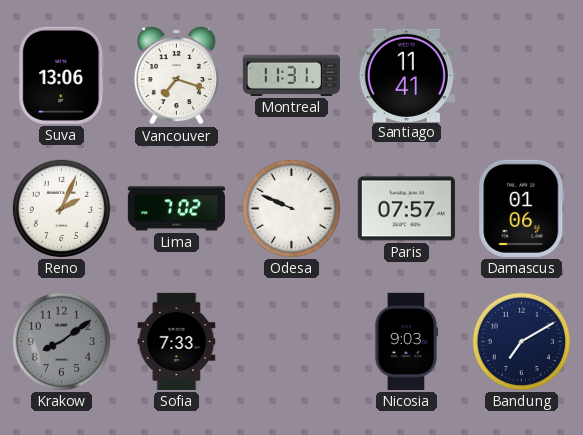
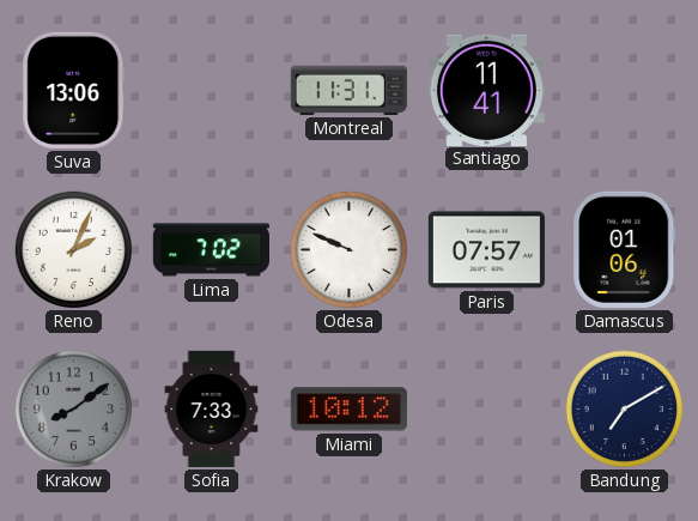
Vancouver: 7:18 -> none (176, 75)
Miami: none -> 10:12 (348, 410)
Nicosia: 9:03 -> none (406, 341)
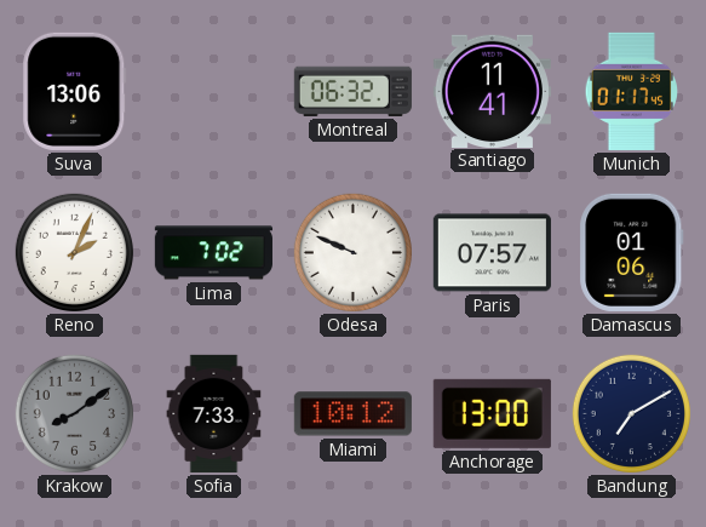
Montreal: 11:31 -> 06:32 (352, 91)
Munich: none -> 01:17 (632, 91)
Anchorage: none -> 13:00 (492, 413)
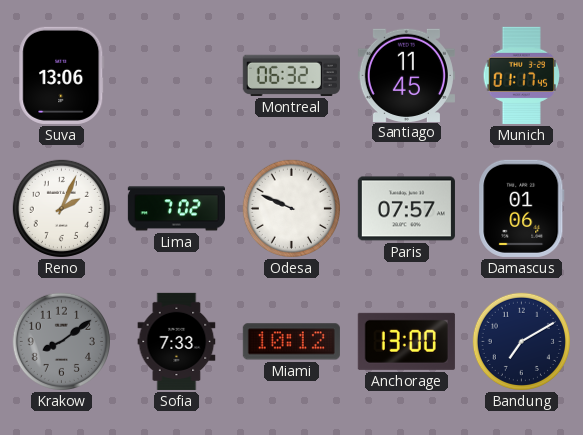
Santiago: 11:41 -> 11:45 (406, 75)
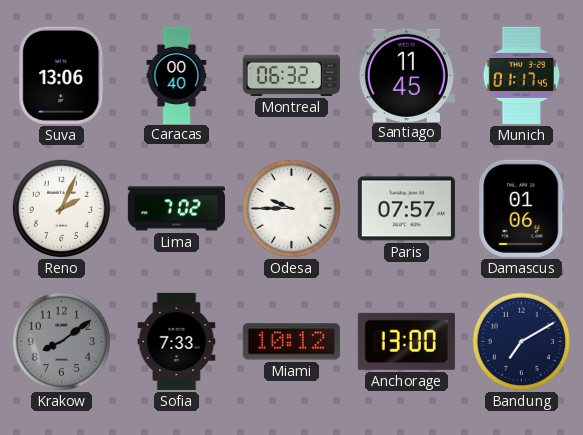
Caracas: none -> 00:40 (177, 75)
Odesa: 9:49 -> 9:45 (291, 208)
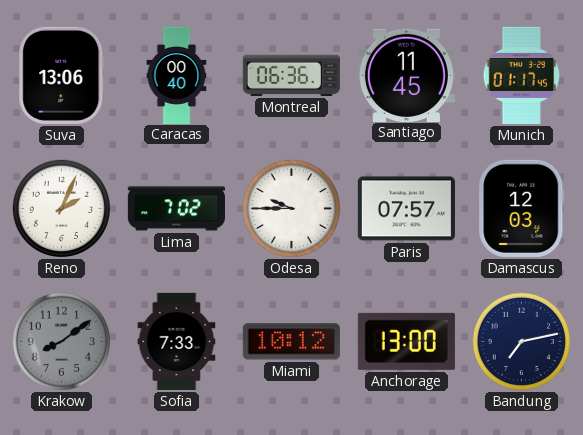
Montreal: 06:32 -> 06:36 (291, 75)
Damascus: 01:06 -> 12:03 (522, 208)
Bandung: 7:10 -> 7:13 (521, 341)
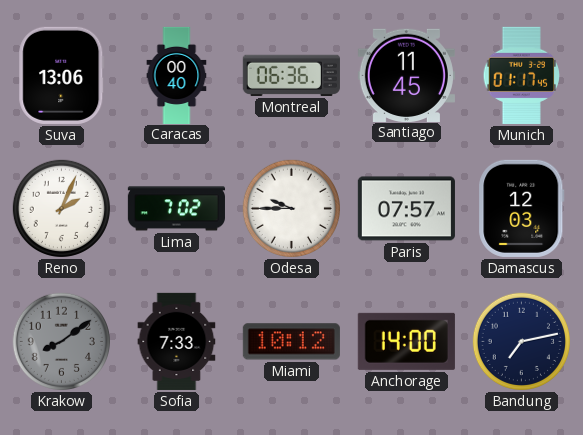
Anchorage: 13:00 -> 14:00 (406, 341)
